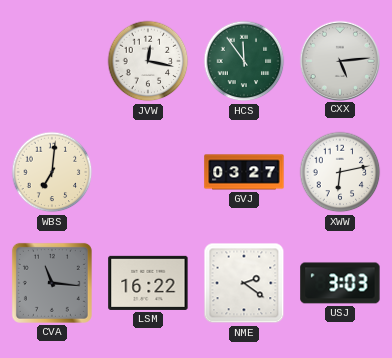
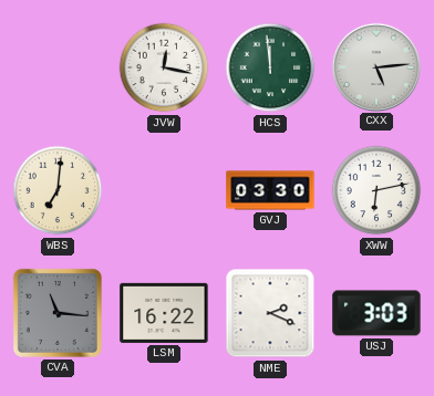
HCS: 11:54 -> 11:59 (270, 67)
GVJ: 03:27 -> 03:30 (270, 190)
NME: 2:21 -> 2:19 (270, 313)
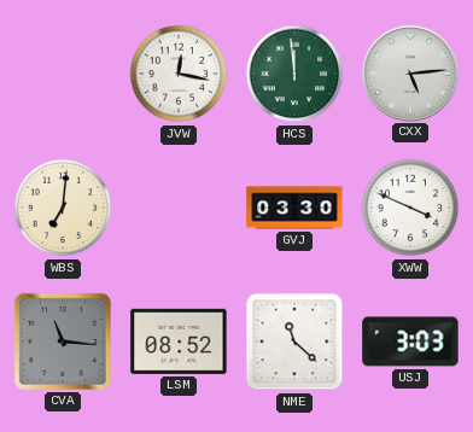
XWW: 6:13 -> 3:49 (410, 208)
LSM: 16:22 -> 08:52 (179, 341)
NME: 2:19 -> 11:22 (294, 341)
